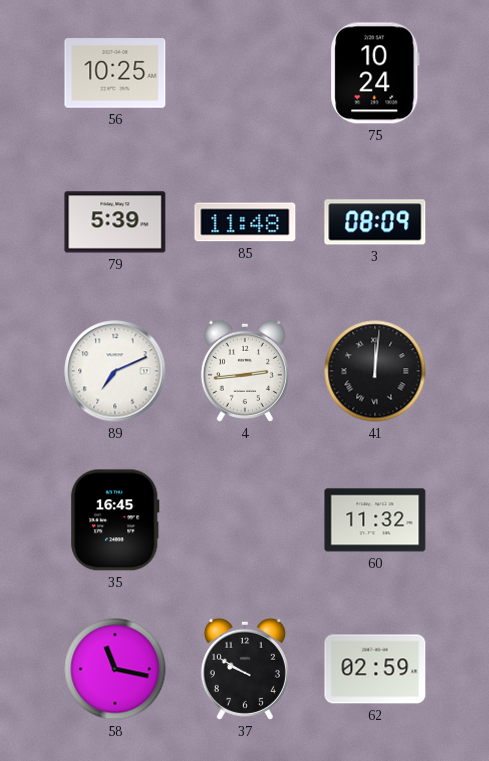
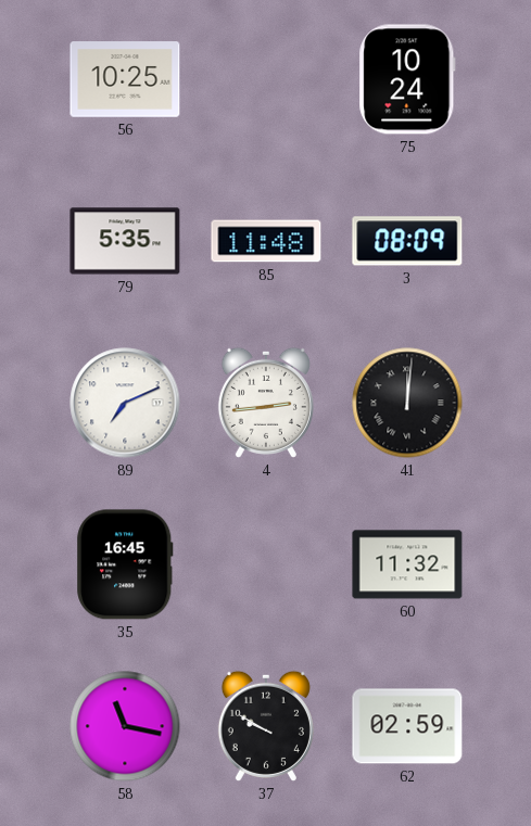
79: 5:39 -> 5:35 (125, 241)
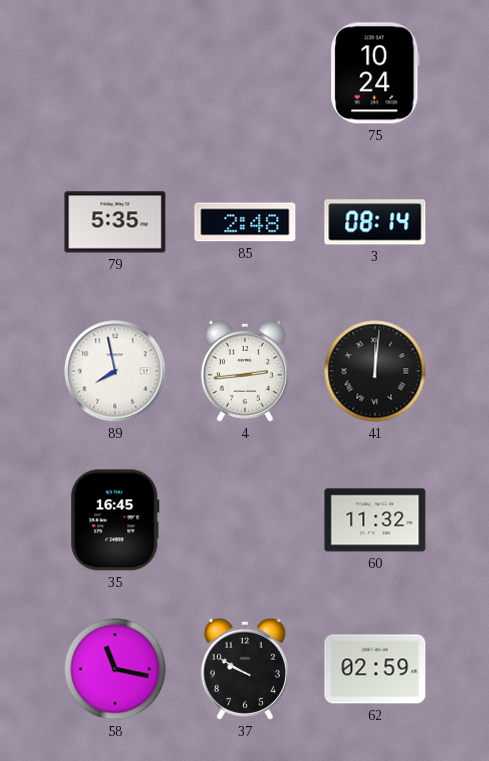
56: 10:25 -> none (125, 79)
85: 11:48 -> 2:48 (245, 222)
3: 08:09 -> 08:14 (375, 222)
89: 7:11 -> 7:58 (115, 371)
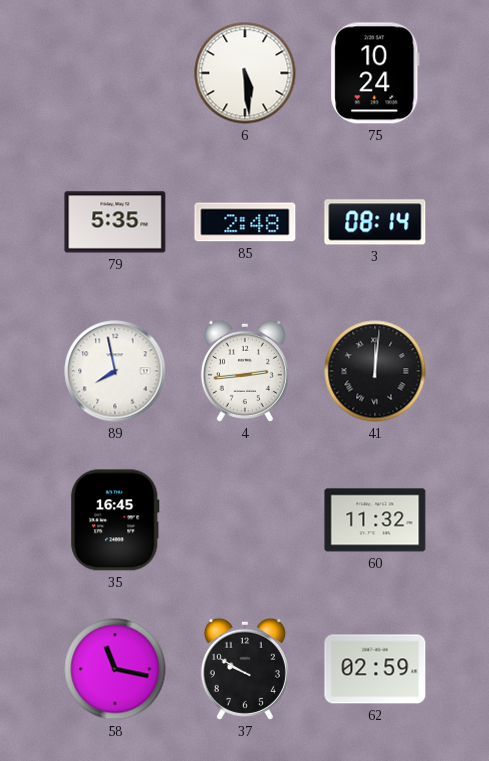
6: none -> 5:29 (245, 73)
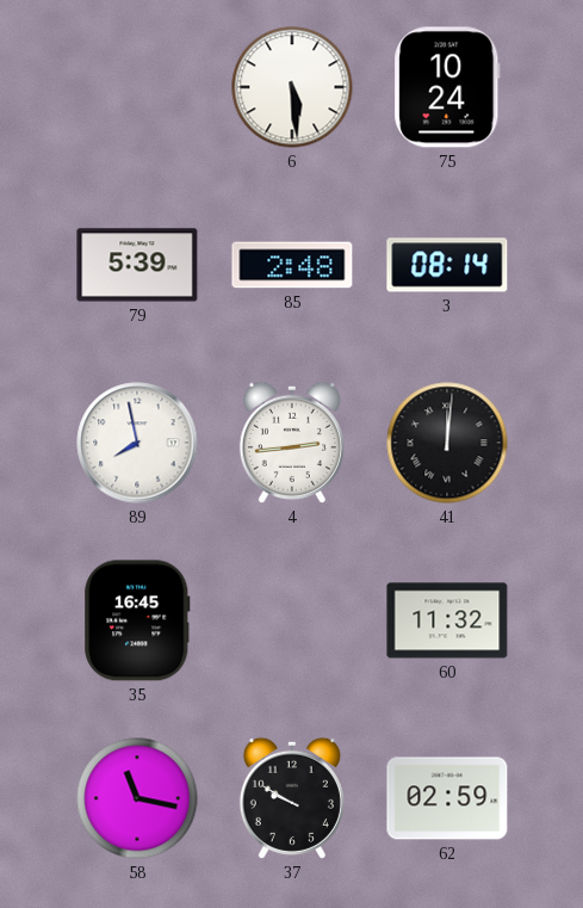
79: 5:35 -> 5:39 (137, 265)
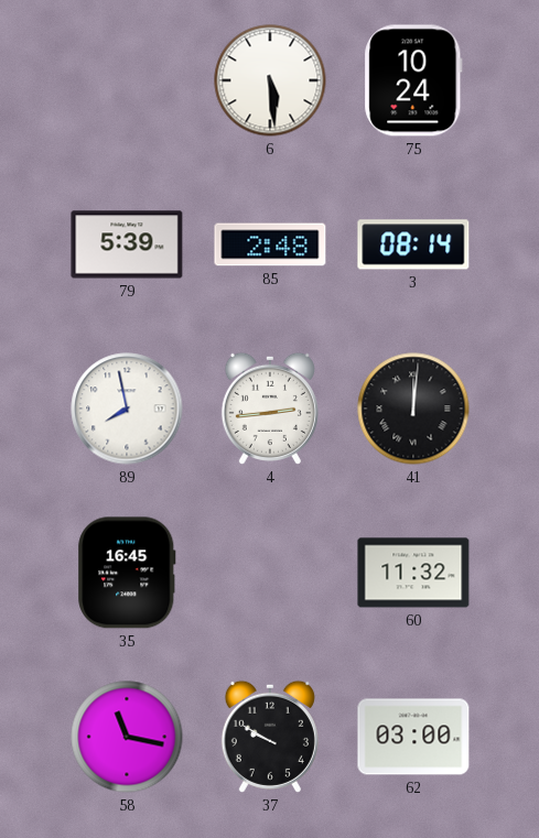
62: 02:59 -> 03:00 (413, 737)
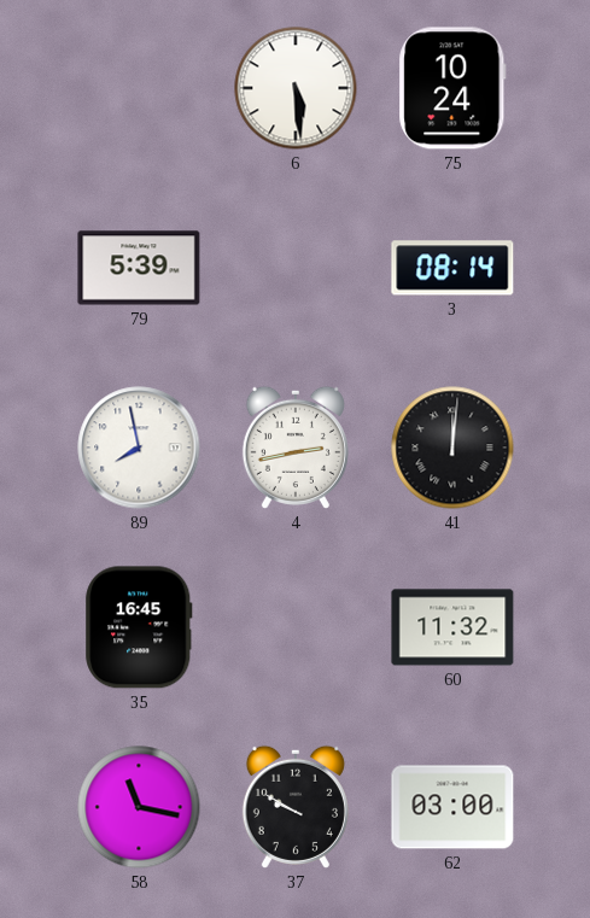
85: 2:48 -> none (270, 244)
4: 2:44 -> 2:43 (296, 448)
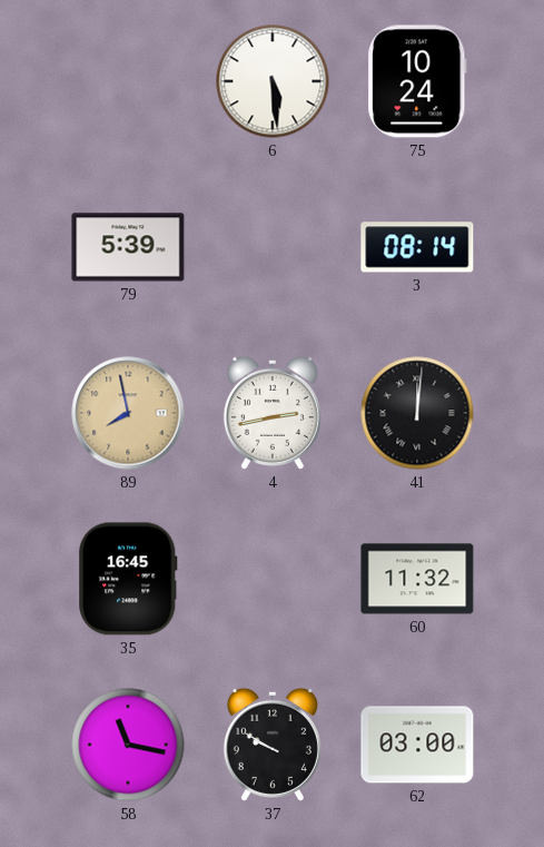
89 dial: white -> champagne (128, 413)
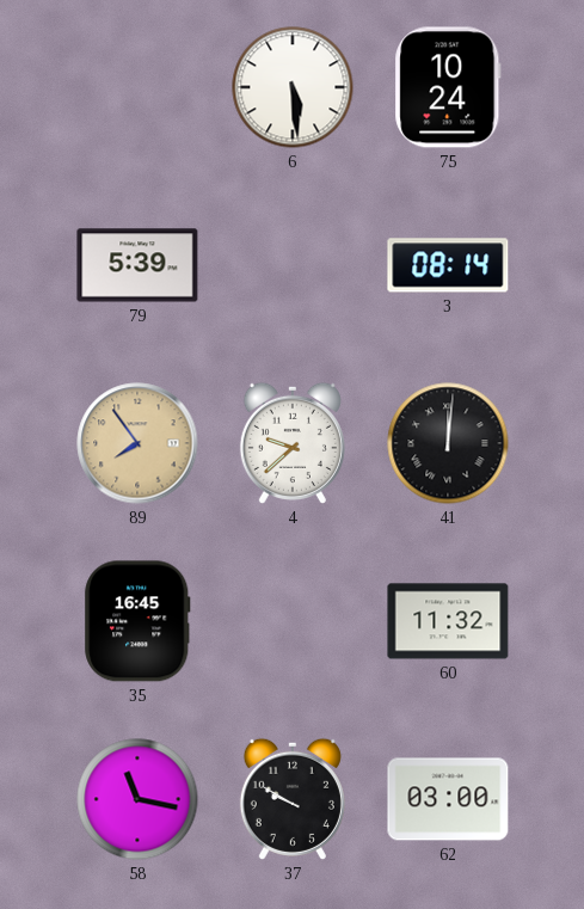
89: 7:58 -> 7:54 (137, 443)
4: 2:43 -> 9:38 (293, 443)
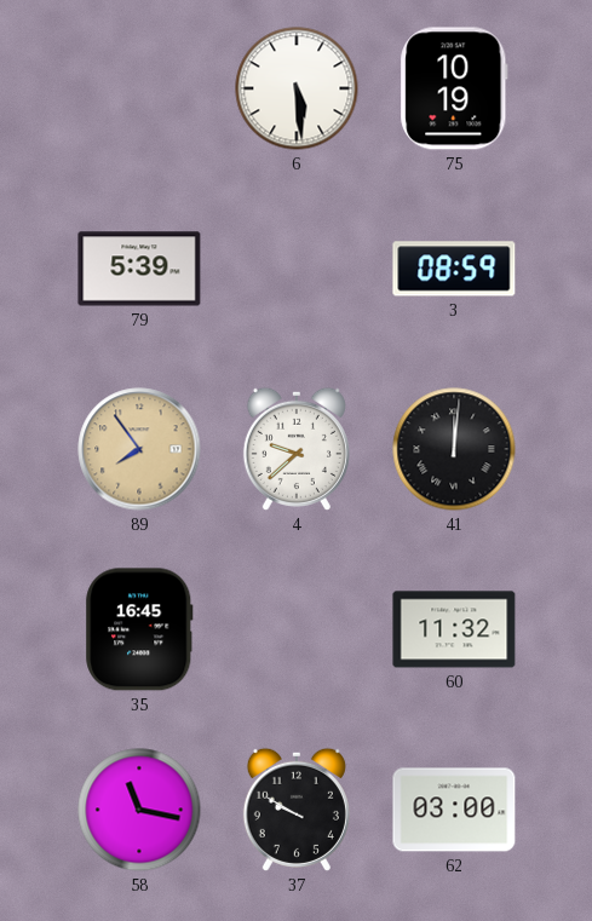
75: 10:24 -> 10:19 (454, 88)
3: 08:14 -> 08:59 (454, 269)
